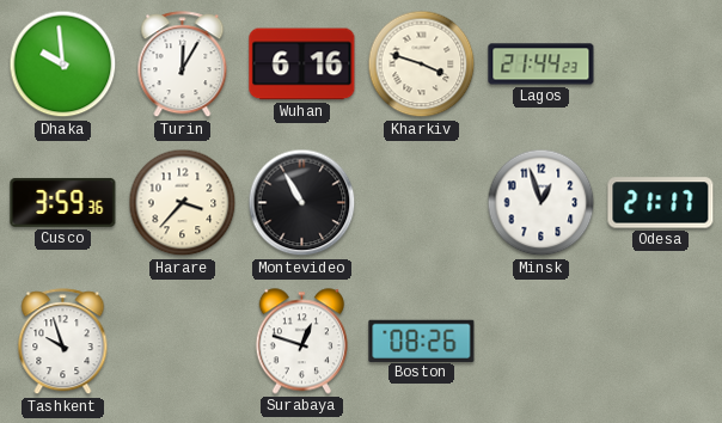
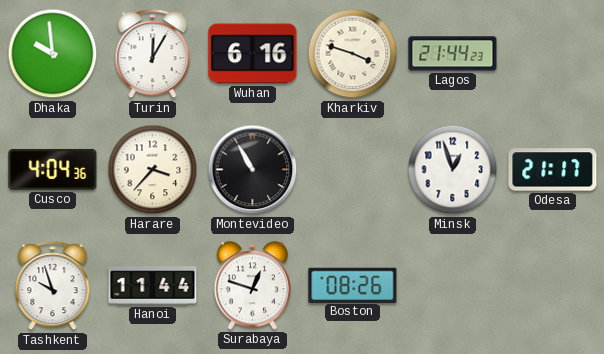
Cusco: 3:59 -> 4:04 (53, 169)
Hanoi: none -> 11:44 (153, 286)
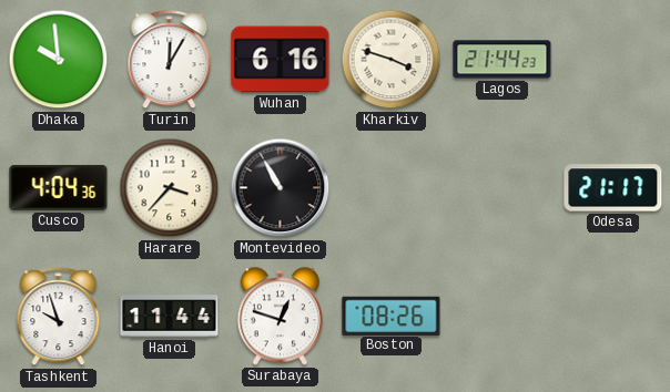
Minsk: 12:57 -> none (453, 170)
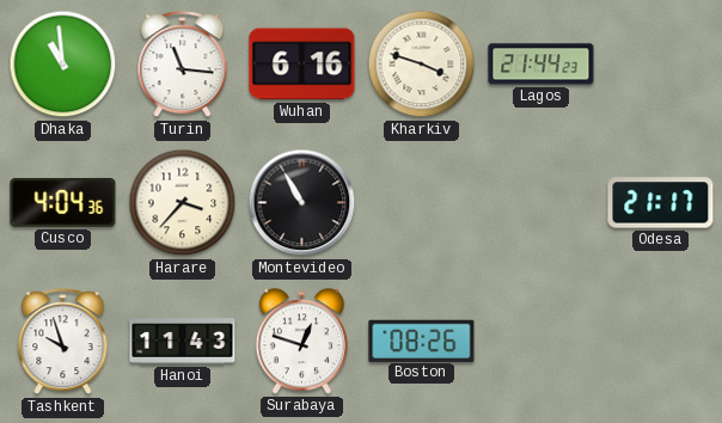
Dhaka: 9:59 -> 10:59 (63, 65)
Turin: 12:05 -> 11:16 (183, 65)
Hanoi: 11:44 -> 11:43 (183, 342)
